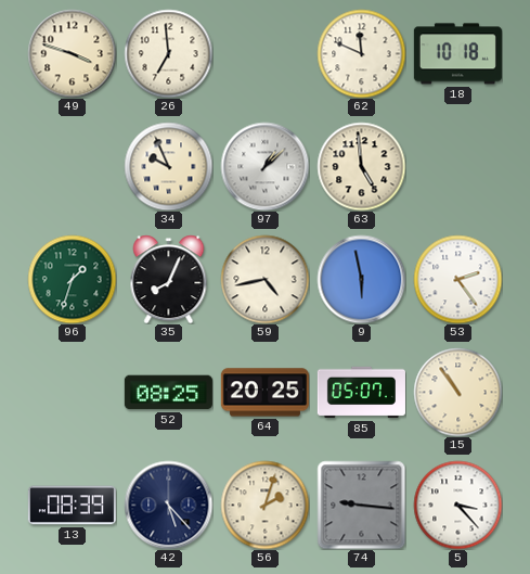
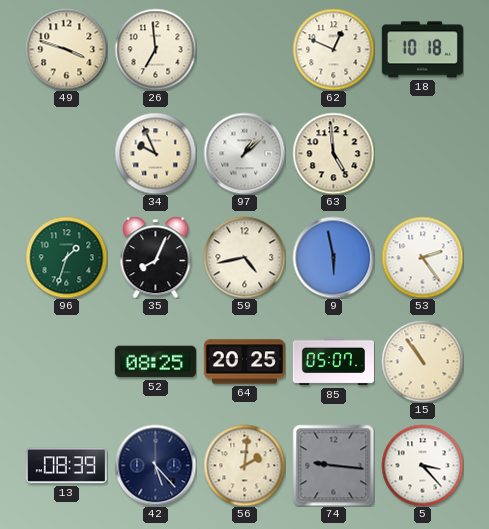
62: 11:49 -> 12:49 (333, 49)
56: 2:03 -> 2:01 (244, 465)
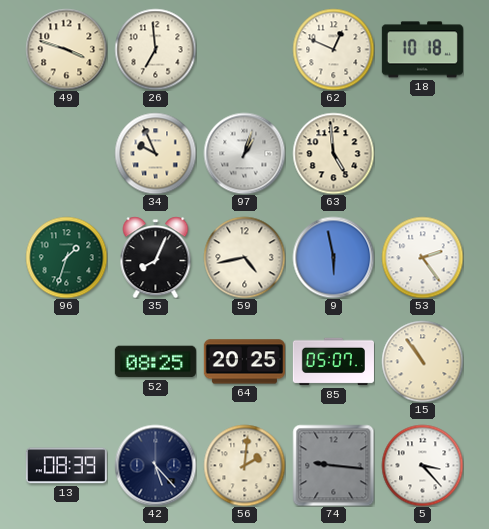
97: 1:08 -> 1:03 (244, 153)
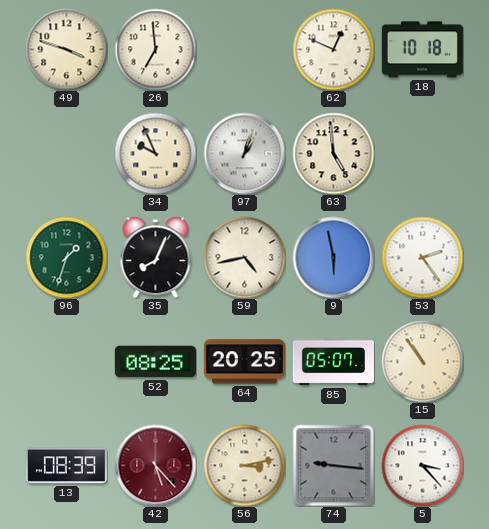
42 dial: navy -> burgundy (155, 465)
56: 2:01 -> 3:13 (244, 465)
